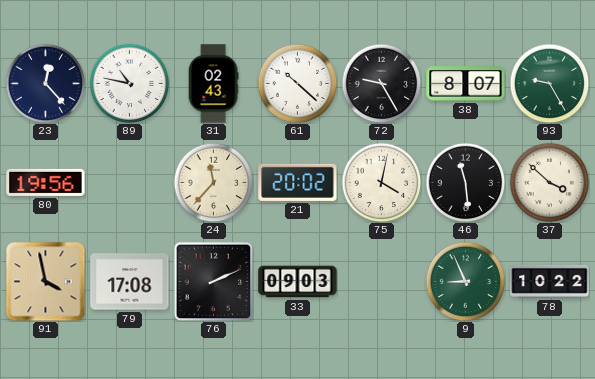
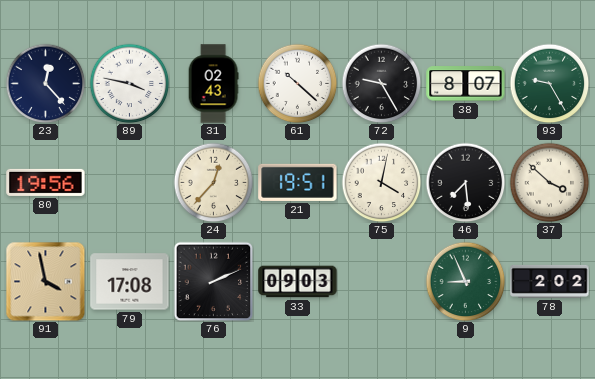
89: 10:47 -> 3:47 (129, 83)
24: 11:37 -> 12:37 (213, 182)
21: 20:02 -> 19:51 (298, 182)
46: 11:29 -> 7:29 (465, 182)
78: 10:22 -> 2:02 (550, 281)
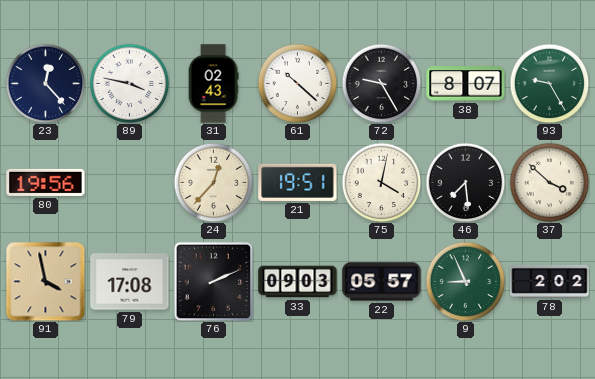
22: none -> 05:57 (382, 282)
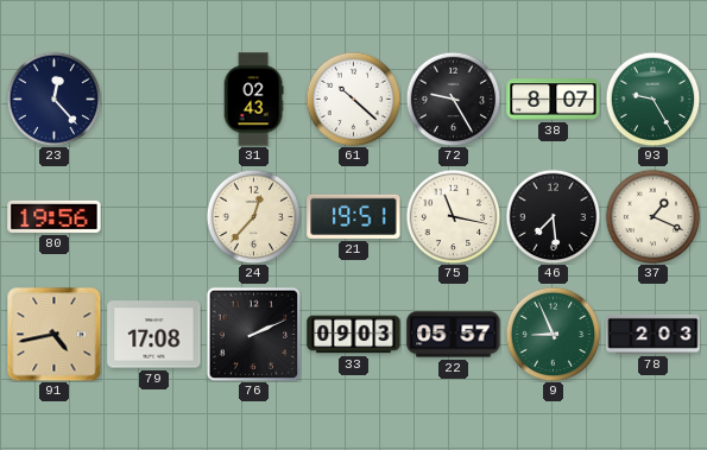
89: 3:47 -> none (129, 83)
75: 4:02 -> 11:17 (453, 216)
37: 3:52 -> 1:19 (652, 216)
91: 3:58 -> 4:43 (53, 334)
78: 2:02 -> 2:03 (654, 334)
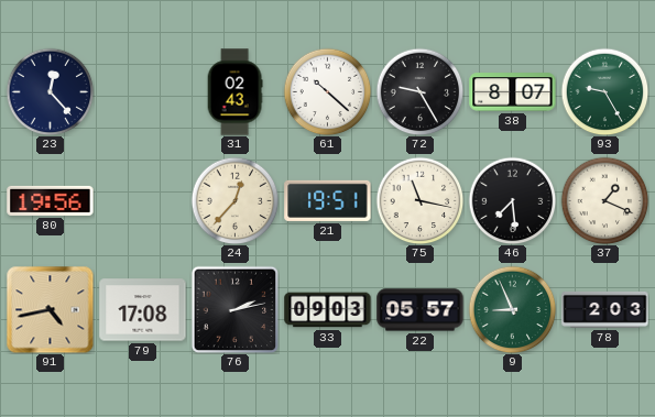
76: 2:11 -> 2:13 (234, 309)
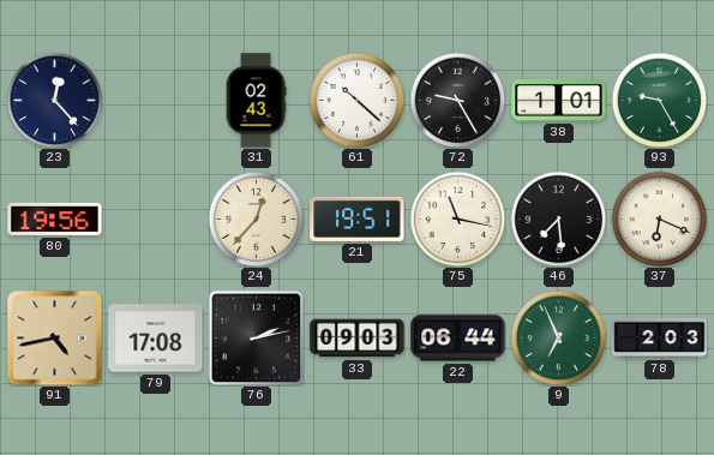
38: 8:07 -> 1:01 (559, 101)
37: 1:19 -> 6:19 (659, 218)
22: 05:57 -> 06:44 (458, 339)
9: 8:56 -> 6:56 (558, 337)
